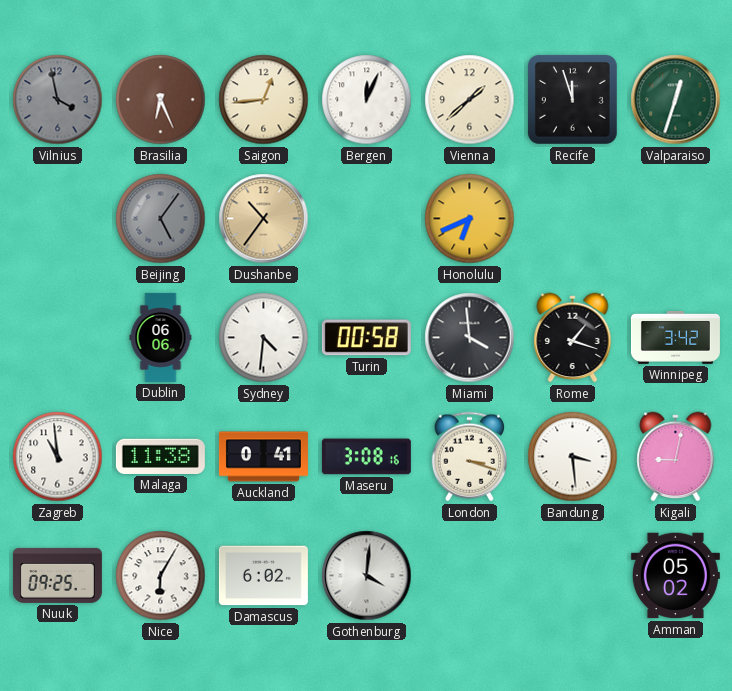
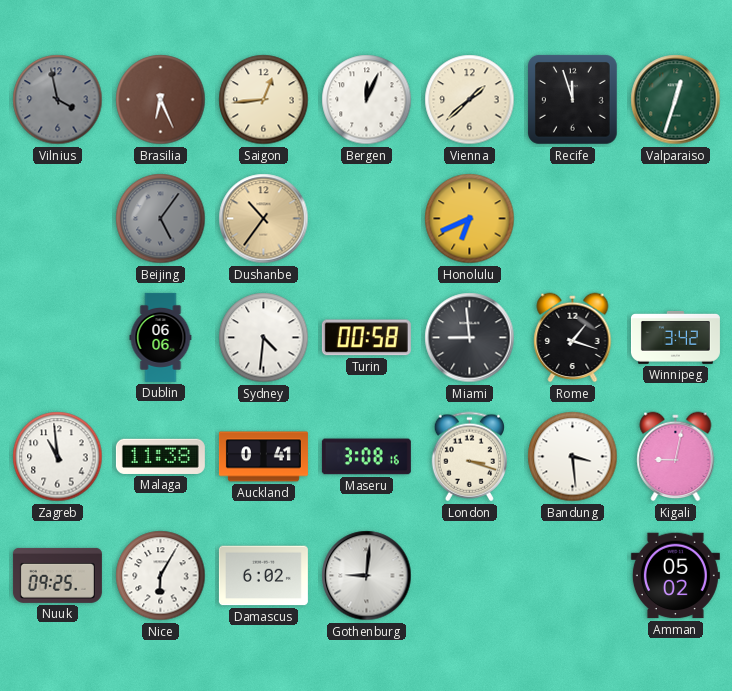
Miami: 3:59 -> 8:59 (470, 338)
Gothenburg: 4:01 -> 9:01 (367, 576)
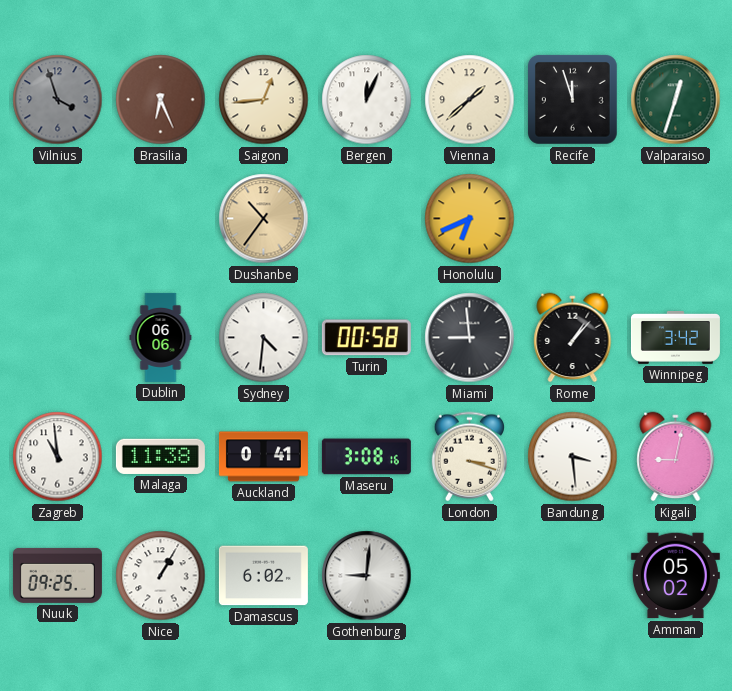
Vilnius: 3:58 -> 3:57 (58, 100)
Beijing: 5:06 -> none (161, 219)
Rome: 1:18 -> 1:07 (573, 338)
Nice: 6:05 -> 1:05 (161, 576)
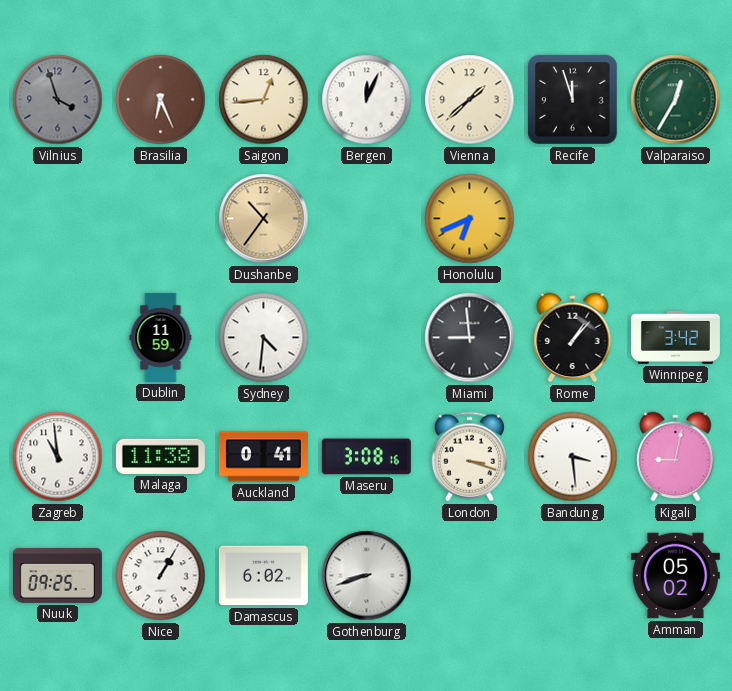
Valparaiso: 12:33 -> 12:35 (676, 100)
Dublin: 06:06 -> 11:59 (161, 337)
Turin: 00:58 -> none (366, 338)
Gothenburg: 9:01 -> 8:42 (367, 576)
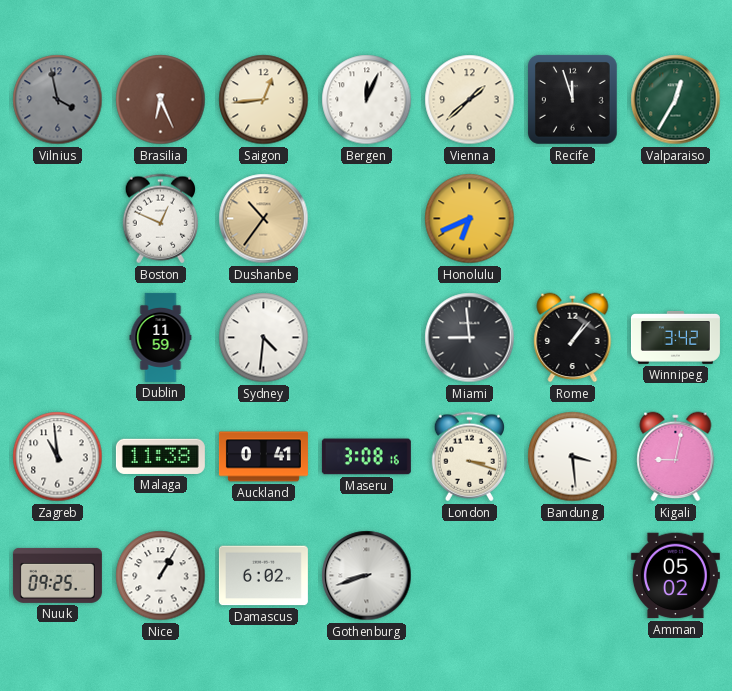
Vilnius: 3:57 -> 3:58 (58, 100)
Boston: none -> 12:49 (160, 219)
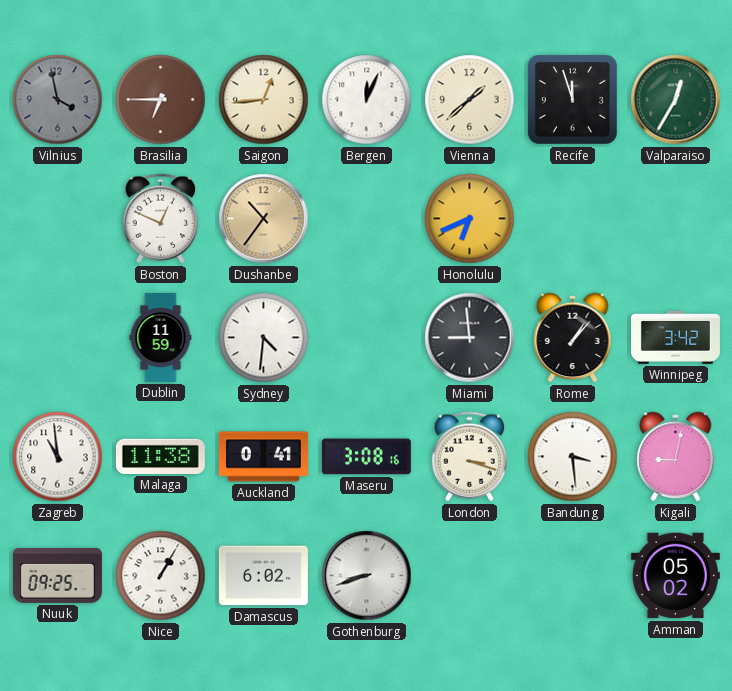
Brasilia: 6:26 -> 6:45 (161, 100)
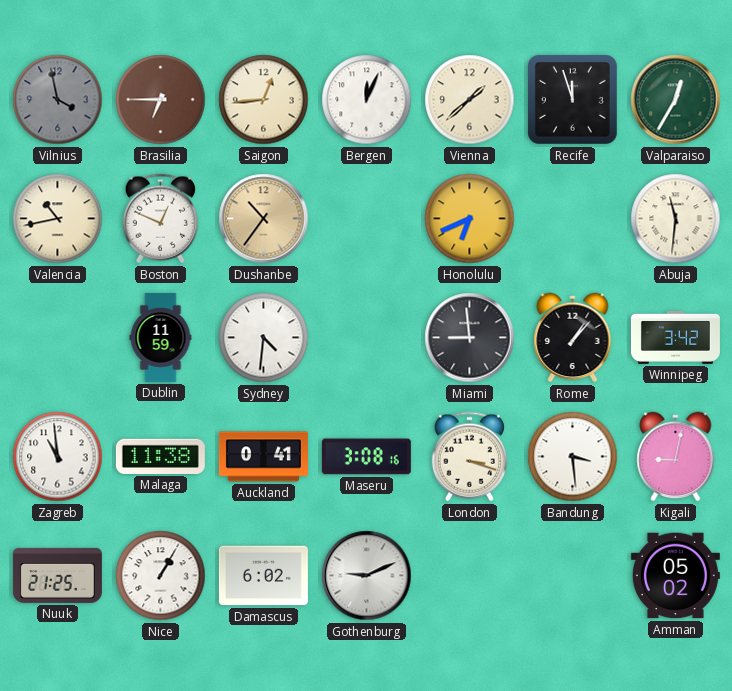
Valencia: none -> 10:43 (58, 219)
Abuja: none -> 11:31 (676, 219)
Nuuk: 09:25 -> 21:25 (57, 575)
Gothenburg: 8:42 -> 9:11 (367, 576)
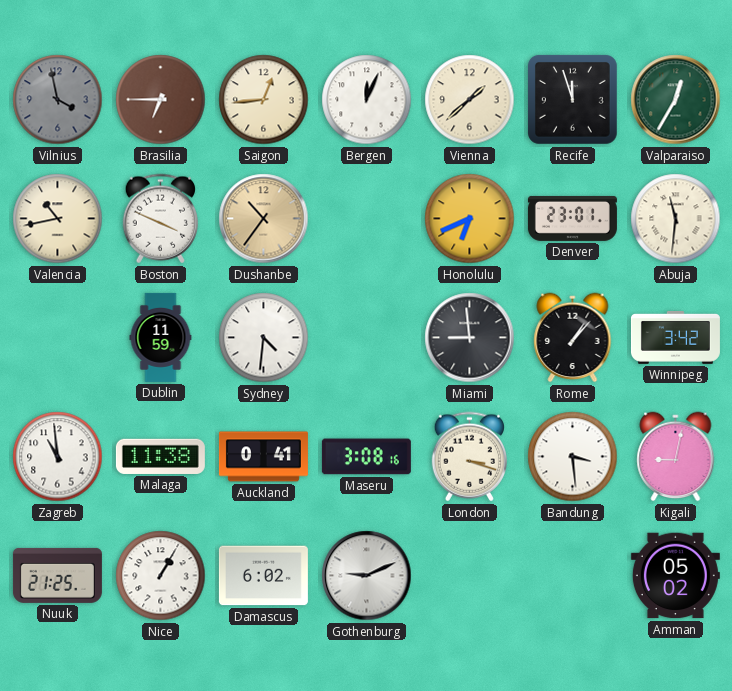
Boston: 12:49 -> 3:49 (160, 219)
Denver: none -> 23:01 (572, 218)
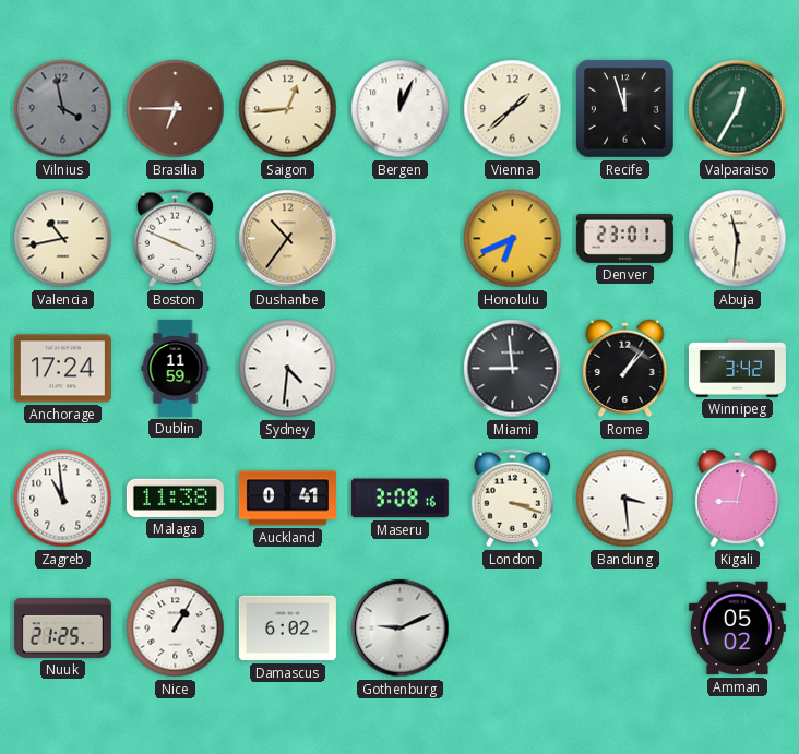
Anchorage: none -> 17:24 (62, 369)
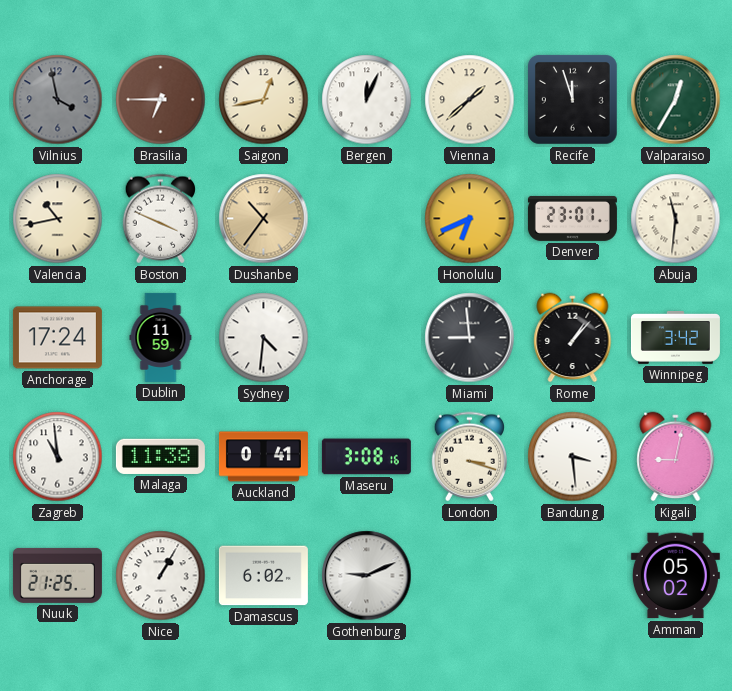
Saigon: 12:44 -> 12:43 (264, 100)
